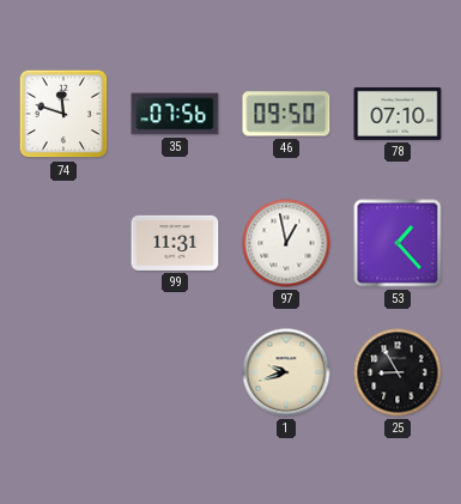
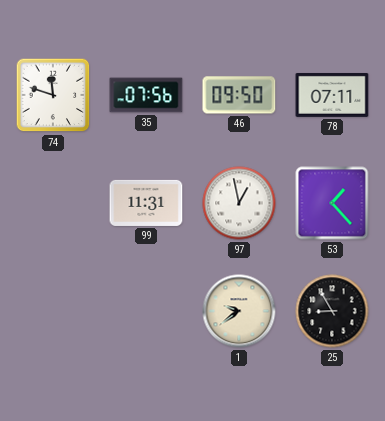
78: 07:10 -> 07:11 (332, 95)
1: 9:42 -> 9:39 (239, 311)
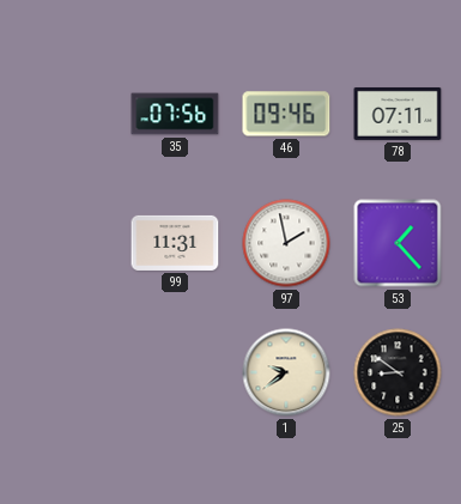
74: 11:48 -> none (53, 95)
46: 09:50 -> 09:46 (286, 114)
97: 12:58 -> 1:58 (286, 243)
25: 8:55 -> 8:51 (398, 372)
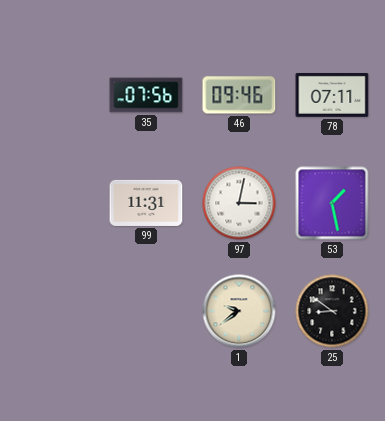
97: 1:58 -> 3:02 (239, 203)
53: 1:23 -> 1:28 (332, 203)
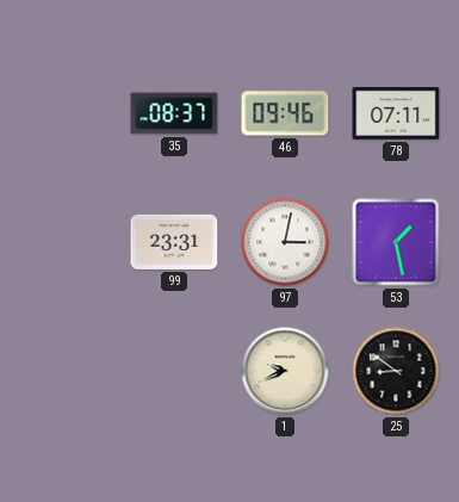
35: 07:56 -> 08:37 (174, 113)
99: 11:31 -> 23:31 (174, 242)
1: 9:39 -> 9:41 (285, 371)
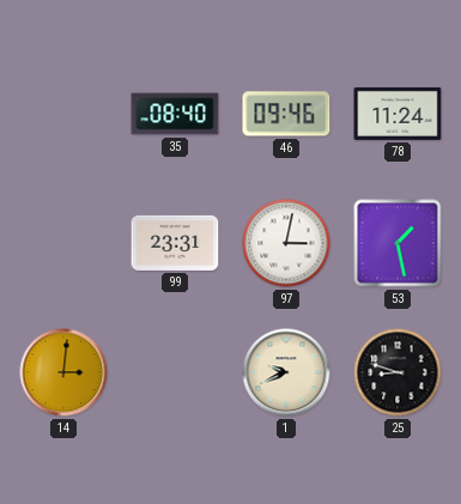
35: 08:37 -> 08:40 (175, 114)
78: 07:11 -> 11:24 (398, 114)
14: none -> 3:01 (63, 372)
25: 8:51 -> 8:48 (398, 372)
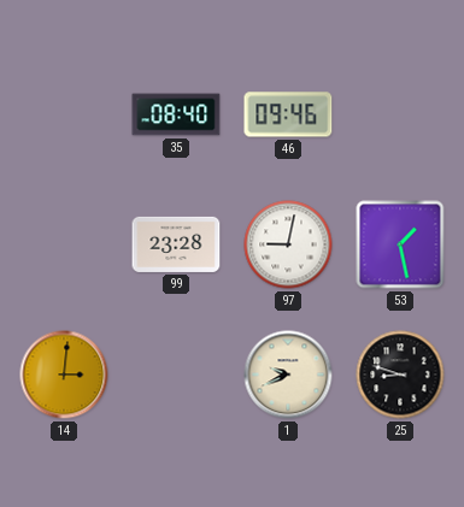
78: 11:24 -> none (398, 114)
99: 23:31 -> 23:28 (176, 244)
97: 3:02 -> 9:02 (288, 244)
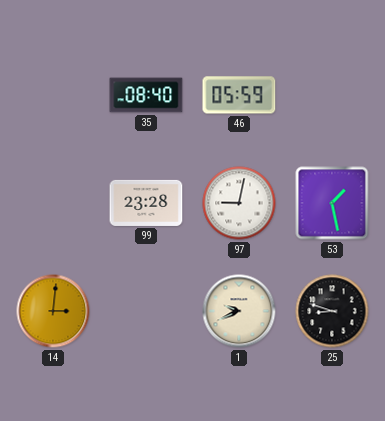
46: 09:46 -> 05:59 (239, 95)
